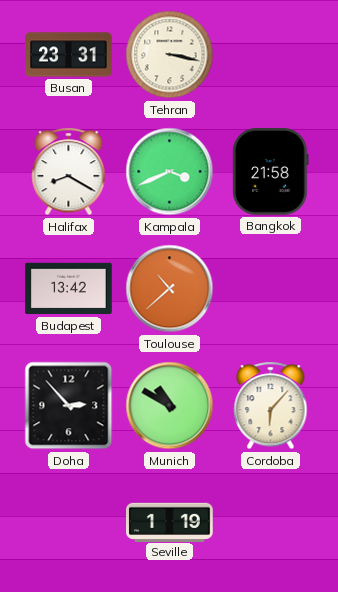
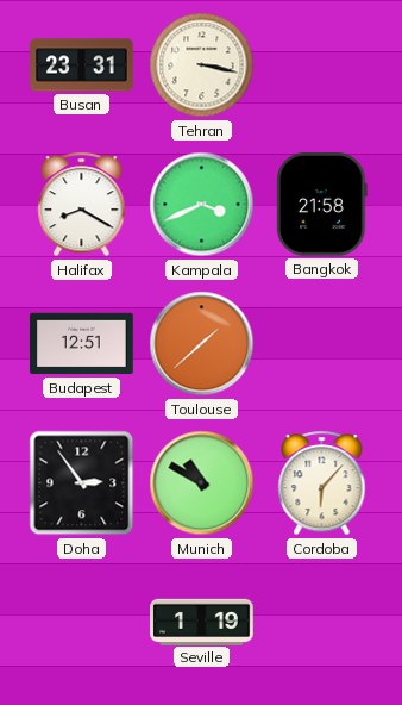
Budapest: 13:42 -> 12:51 (82, 344)
Toulouse: 10:38 -> 1:38 (202, 344)
Doha: 2:53 -> 2:54 (82, 483)
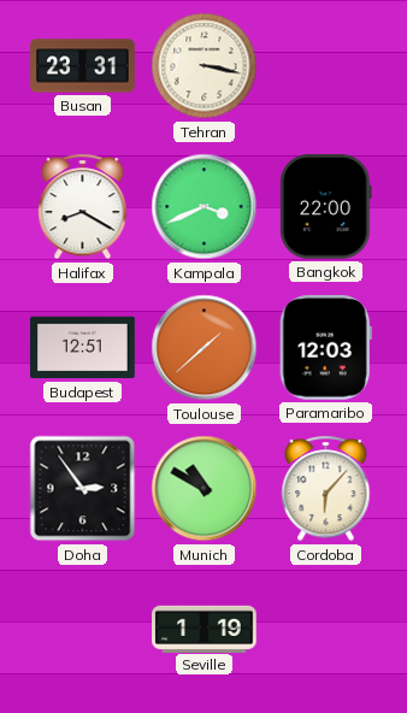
Bangkok: 21:58 -> 22:00 (326, 207)
Paramaribo: none -> 12:03 (325, 348)
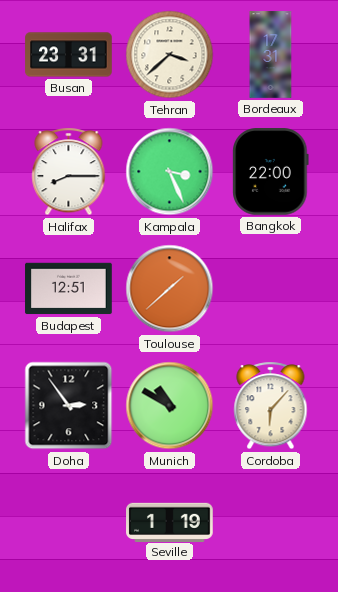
Tehran: 3:17 -> 3:38 (170, 55)
Bordeaux: none -> 17:31 (271, 55)
Halifax: 8:20 -> 8:15 (69, 172)
Kampala: 3:41 -> 3:26 (170, 172)
Paramaribo: 12:03 -> none (325, 348)
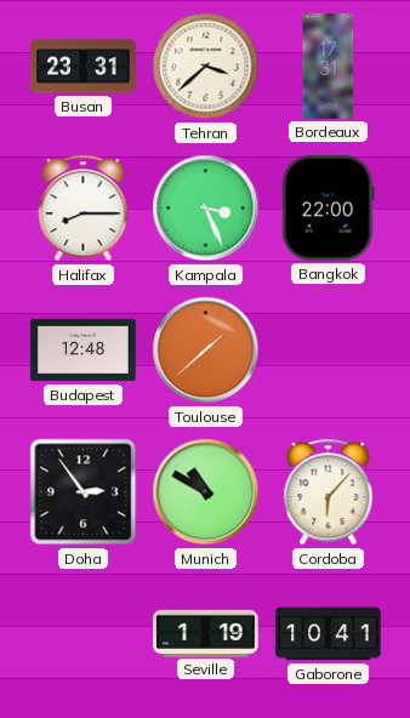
Budapest: 12:51 -> 12:48 (84, 351)
Gaborone: none -> 10:41 (329, 634)
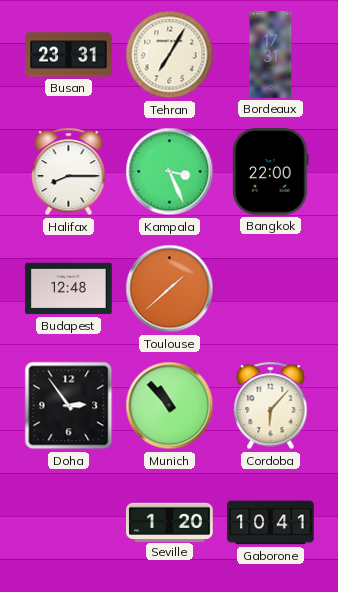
Tehran: 3:38 -> 7:05 (170, 55)
Munich: 10:50 -> 10:53 (170, 406)
Seville: 1:19 -> 1:20 (170, 522)
